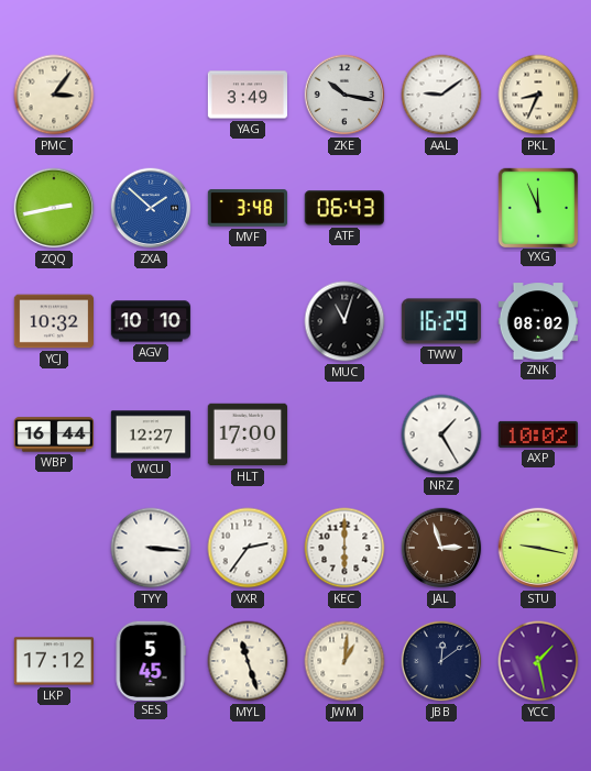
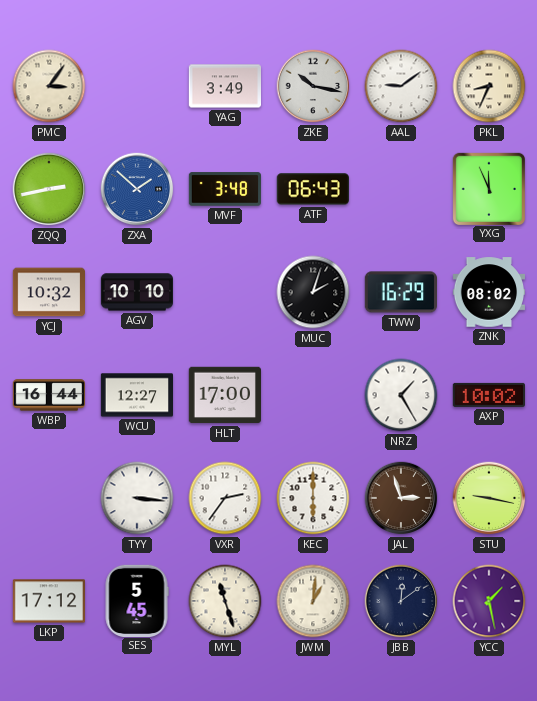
MUC: 11:03 -> 2:03 (313, 292)
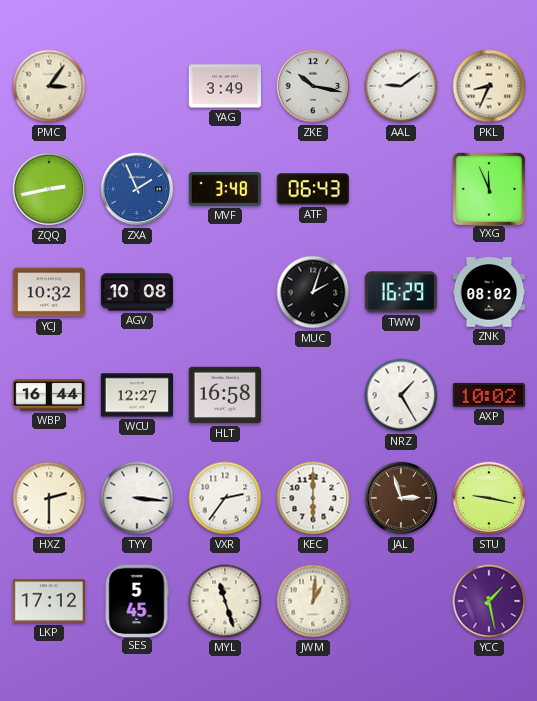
ZXA: 1:52 -> 1:56 (137, 189)
AGV: 10:10 -> 10:08 (136, 292)
HLT: 17:00 -> 16:58 (224, 395)
HXZ: none -> 2:30 (49, 498)
JBB: 12:09 -> none (401, 601)
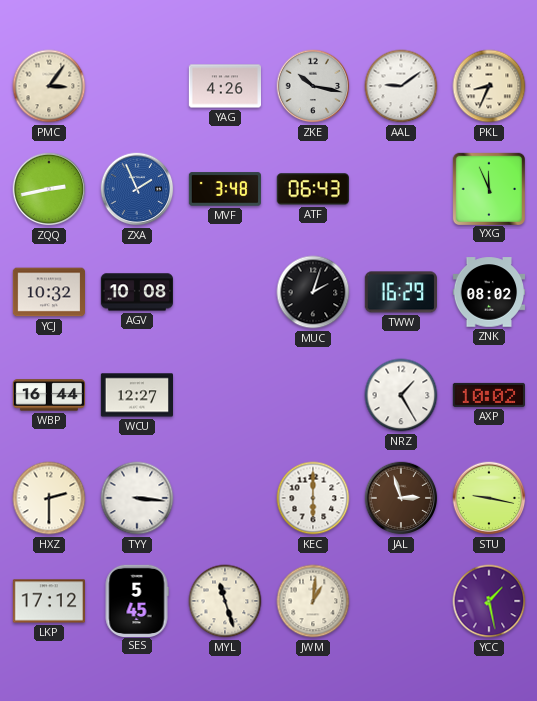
YAG: 3:49 -> 4:26 (224, 86)
HLT: 16:58 -> none (224, 395)
VXR: 2:36 -> none (225, 498)
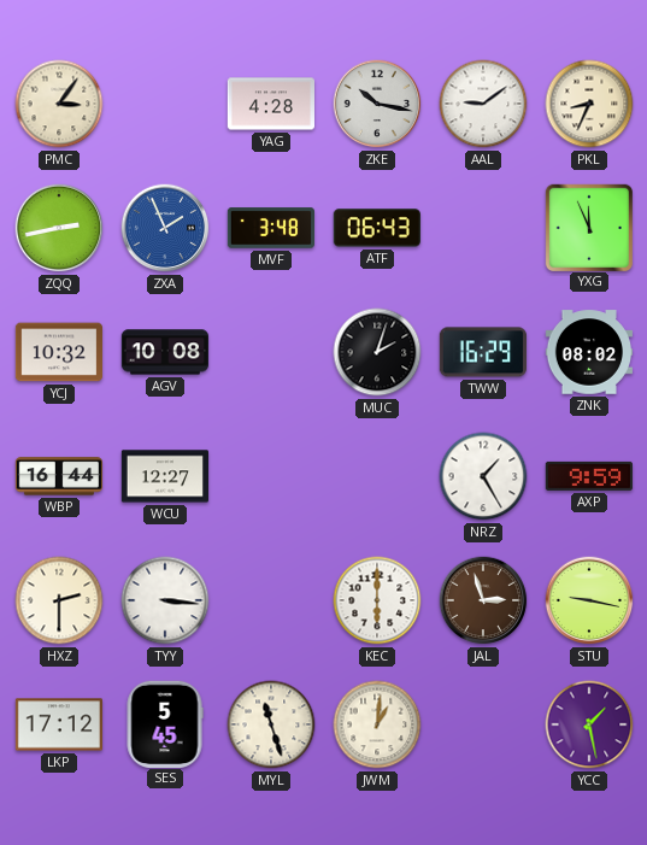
YAG: 4:26 -> 4:28 (270, 104)
AXP: 10:02 -> 9:59 (588, 476)
